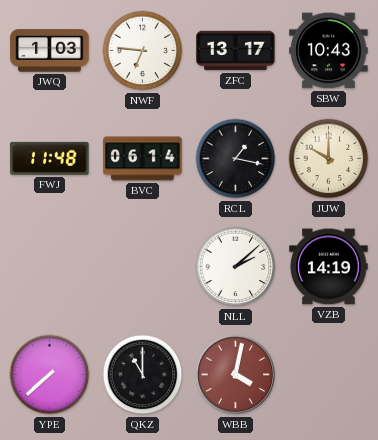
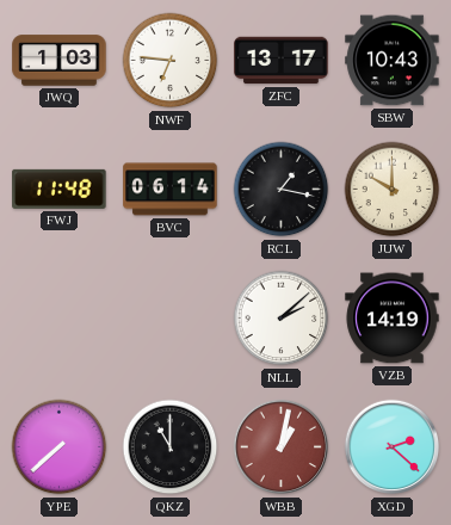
WBB: 4:02 -> 1:02 (282, 447)
XGD: none -> 2:22 (393, 447)
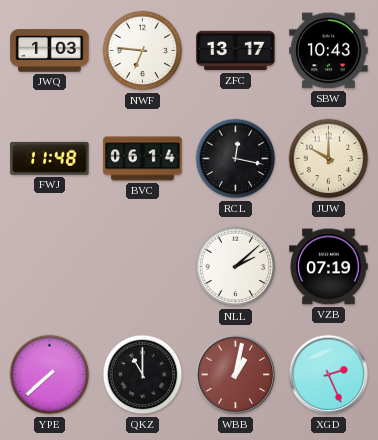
RCL: 1:17 -> 12:17 (236, 159)
VZB: 14:19 -> 07:19 (329, 267)
XGD: 2:22 -> 2:26 (329, 375)
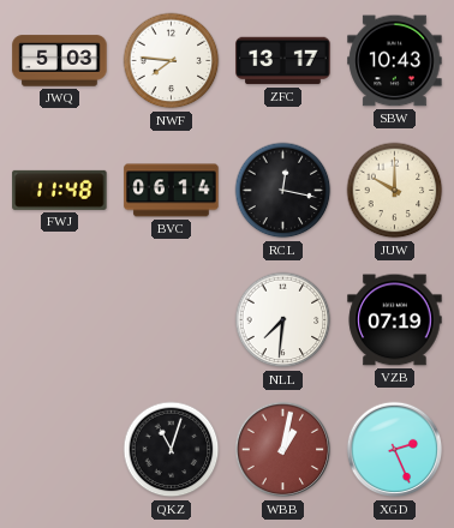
JWQ: 1:03 -> 5:03 (60, 61)
NWF: 6:46 -> 7:46 (172, 61)
NLL: 2:08 -> 7:31 (283, 320)
YPE: 7:38 -> none (50, 375)
QKZ: 11:00 -> 11:03 (172, 450)
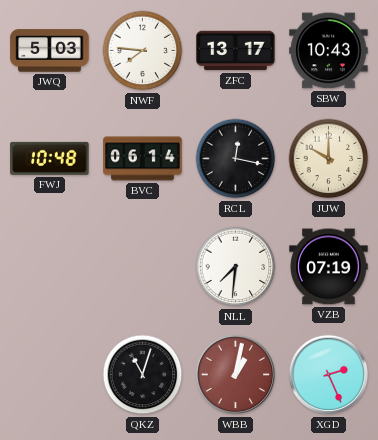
FWJ: 11:48 -> 10:48 (50, 158)
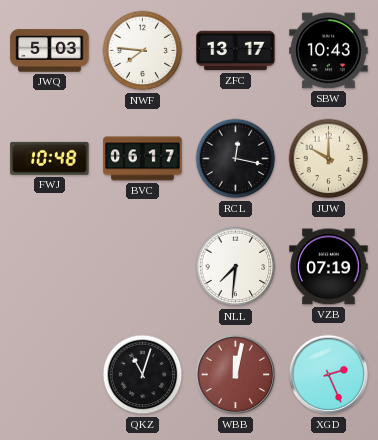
BVC: 06:14 -> 06:17 (143, 159)
WBB: 1:02 -> 12:02 (236, 375)
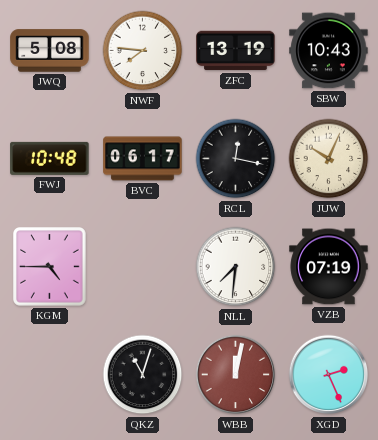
JWQ: 5:03 -> 5:08 (50, 51)
ZFC: 13:17 -> 13:19 (236, 51)
JUW: 10:00 -> 10:04 (329, 159)
KGM: none -> 4:45 (50, 267)
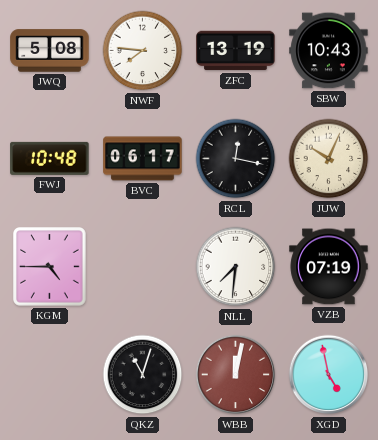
XGD: 2:26 -> 4:58 (329, 375)
